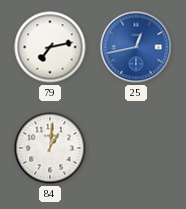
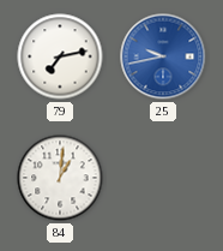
25: 12:43 -> 9:43 (163, 56)
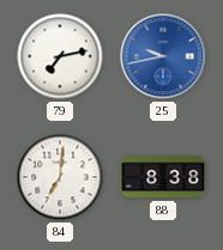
84: 1:01 -> 7:01 (60, 177)
88: none -> 8:38 (163, 177)
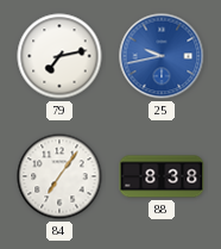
84: 7:01 -> 7:06 (59, 176)
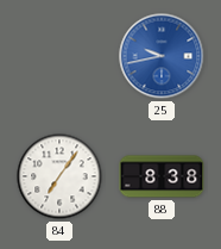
79: 7:13 -> none (59, 56)
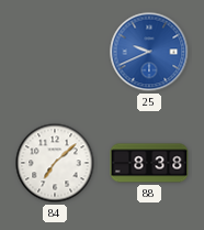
25: 9:43 -> 9:41 (149, 52)
84: 7:06 -> 7:08 (55, 163)
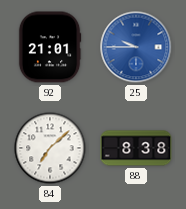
92: none -> 21:01 (50, 47)
25: 9:41 -> 9:45 (136, 47)
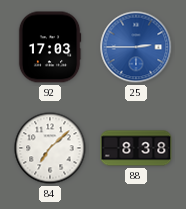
92: 21:01 -> 17:03 (50, 47)
25: 9:45 -> 2:45 (136, 47)
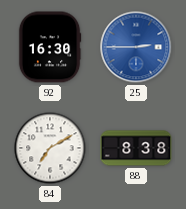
92: 17:03 -> 16:30 (50, 47)
84: 7:08 -> 7:10 (50, 148)
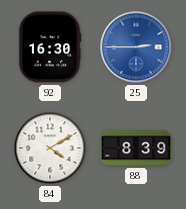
84: 7:10 -> 4:10 (50, 148)
88: 8:38 -> 8:39 (136, 148)
